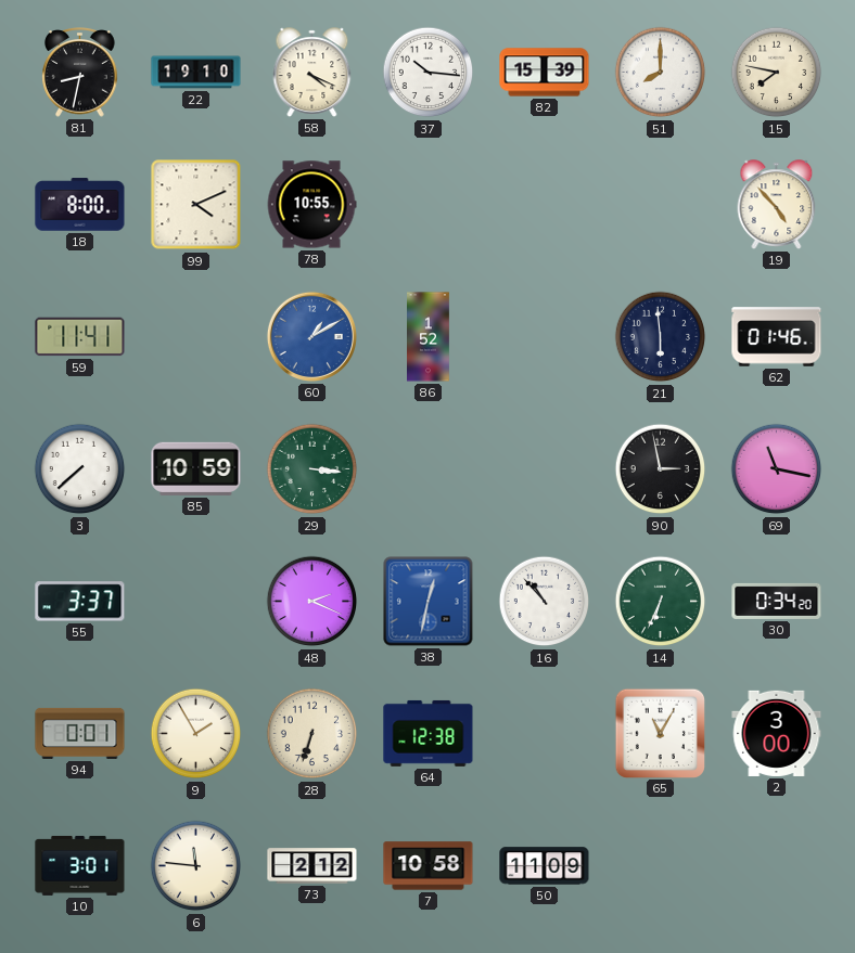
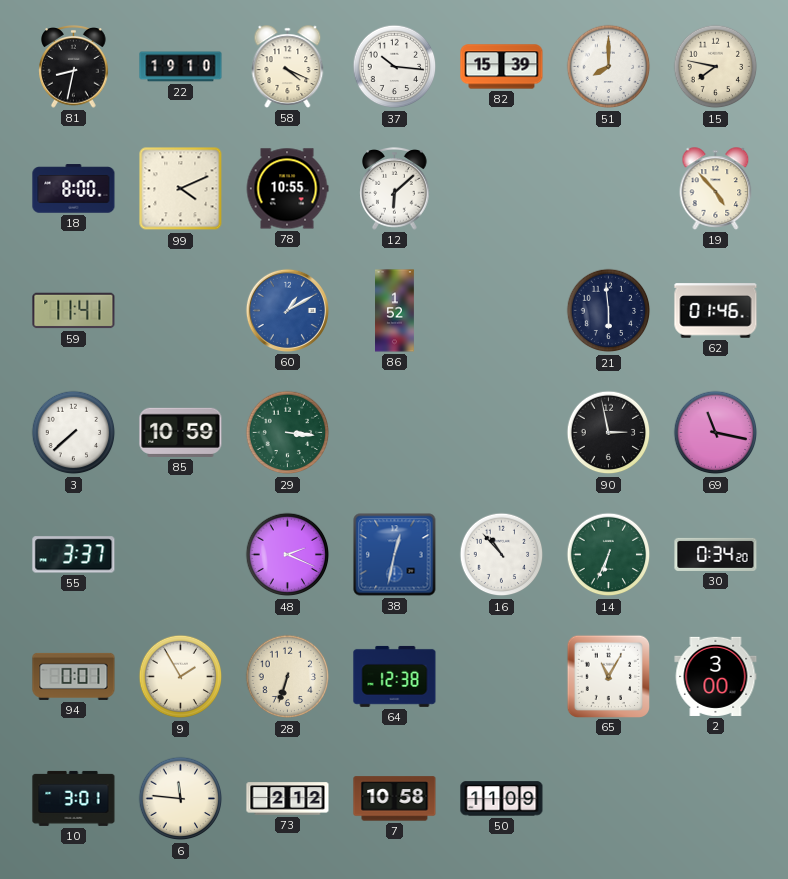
12: none -> 6:08 (395, 189)
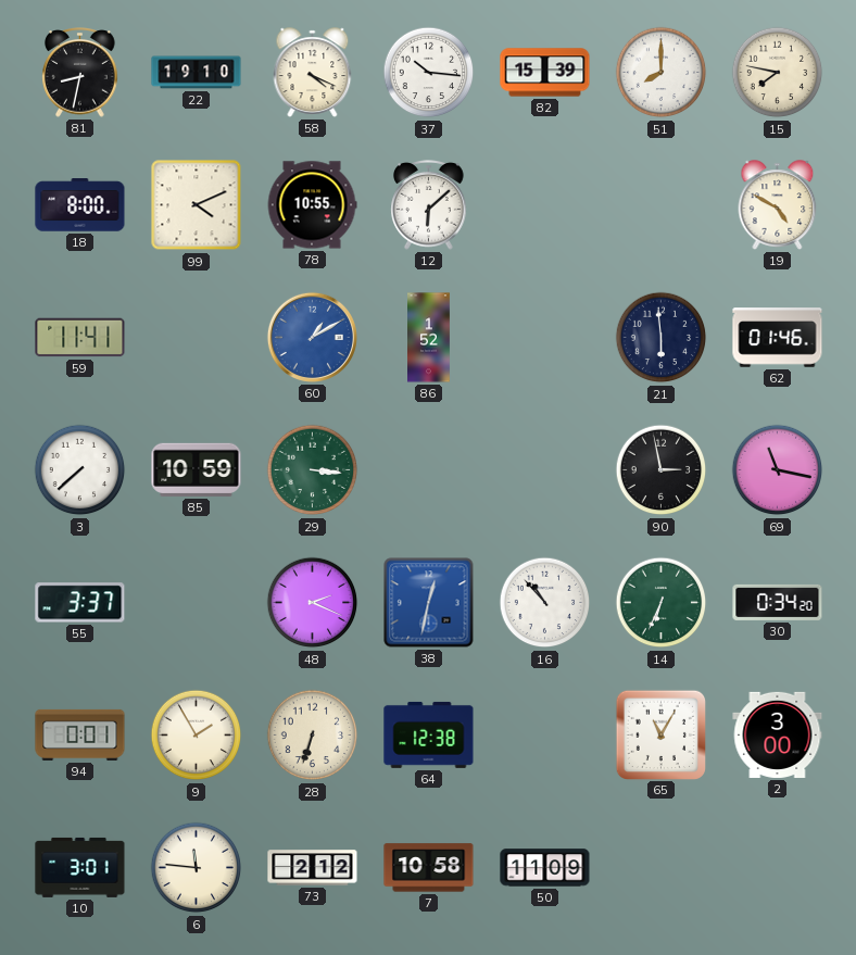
19: 4:53 -> 4:50 (778, 205)
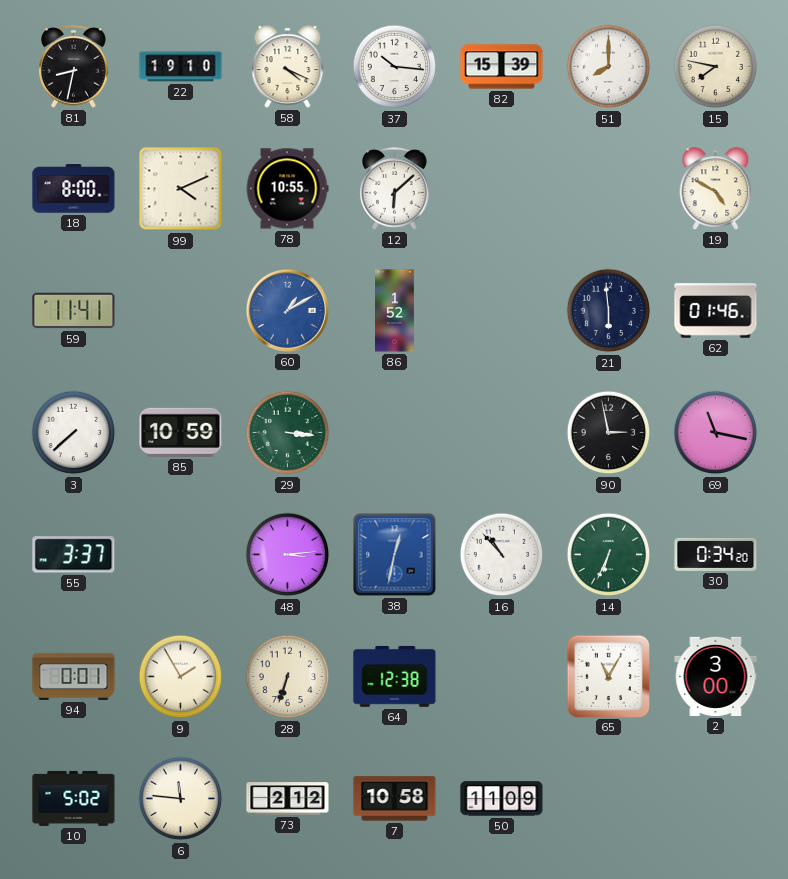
48: 2:19 -> 3:14 (288, 555)
10: 3:01 -> 5:02 (74, 798)
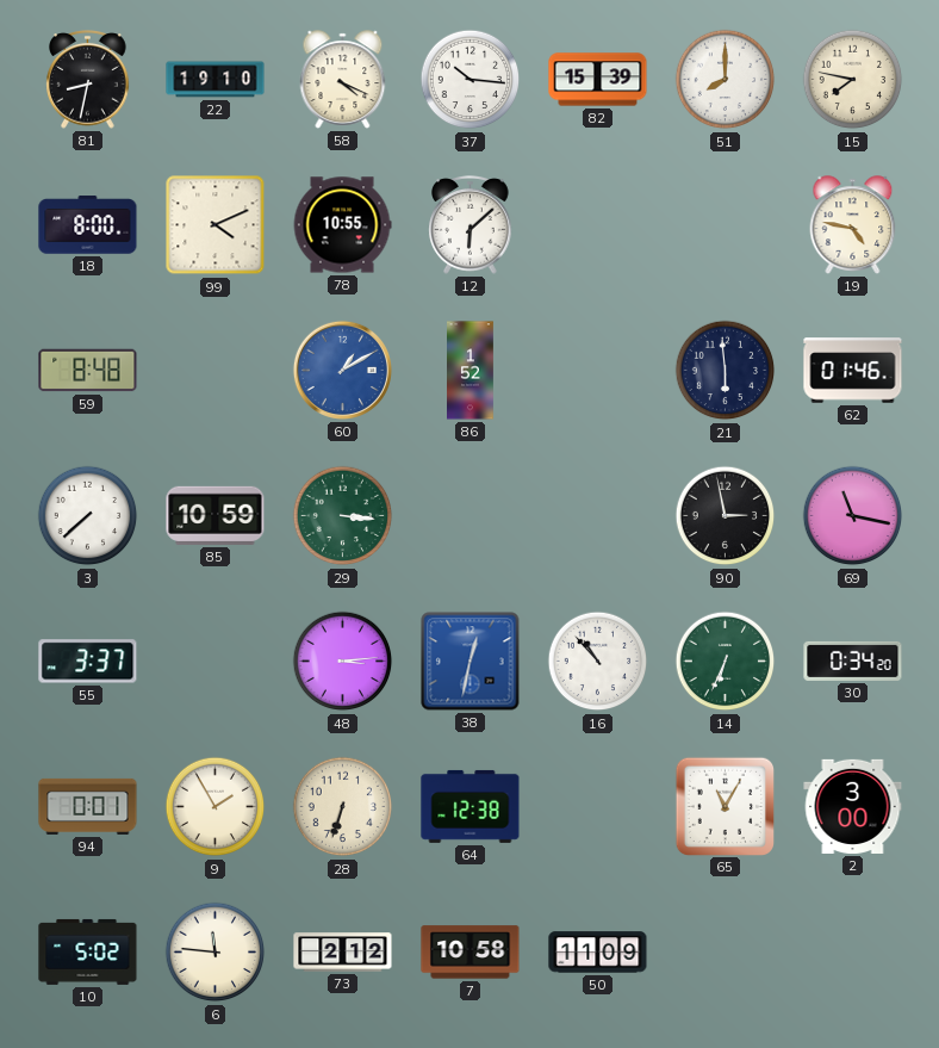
19: 4:50 -> 4:47 (853, 225)
59: 11:41 -> 8:48 (88, 371)
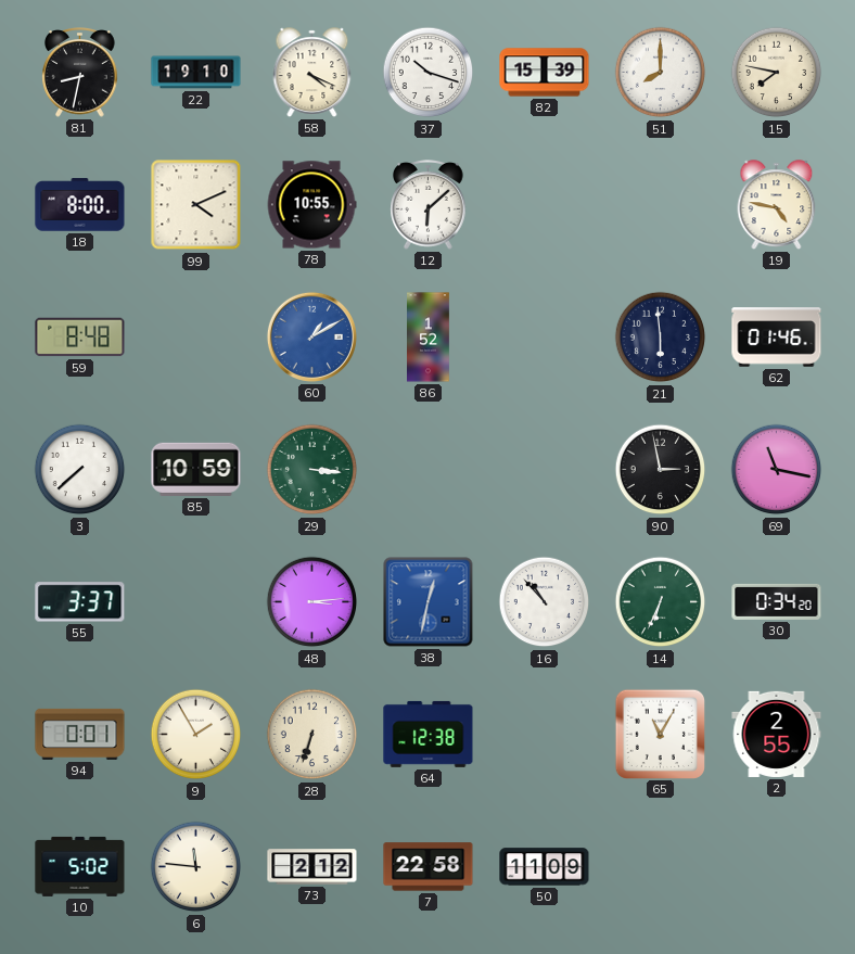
37: 10:16 -> 10:18 (429, 73)
2: 3:00 -> 2:55 (777, 734)
7: 10:58 -> 22:58 (429, 867)
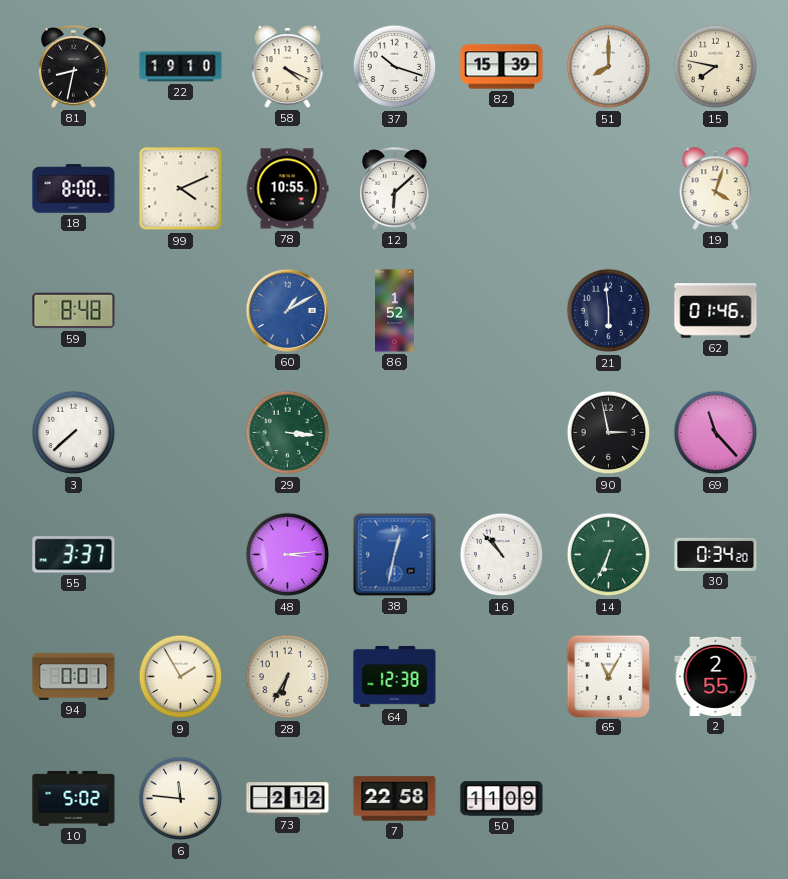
19: 4:47 -> 4:03 (716, 189)
85: 10:59 -> none (196, 469)
69: 11:17 -> 11:23 (716, 433)
28: 6:33 -> 6:35 (288, 677)
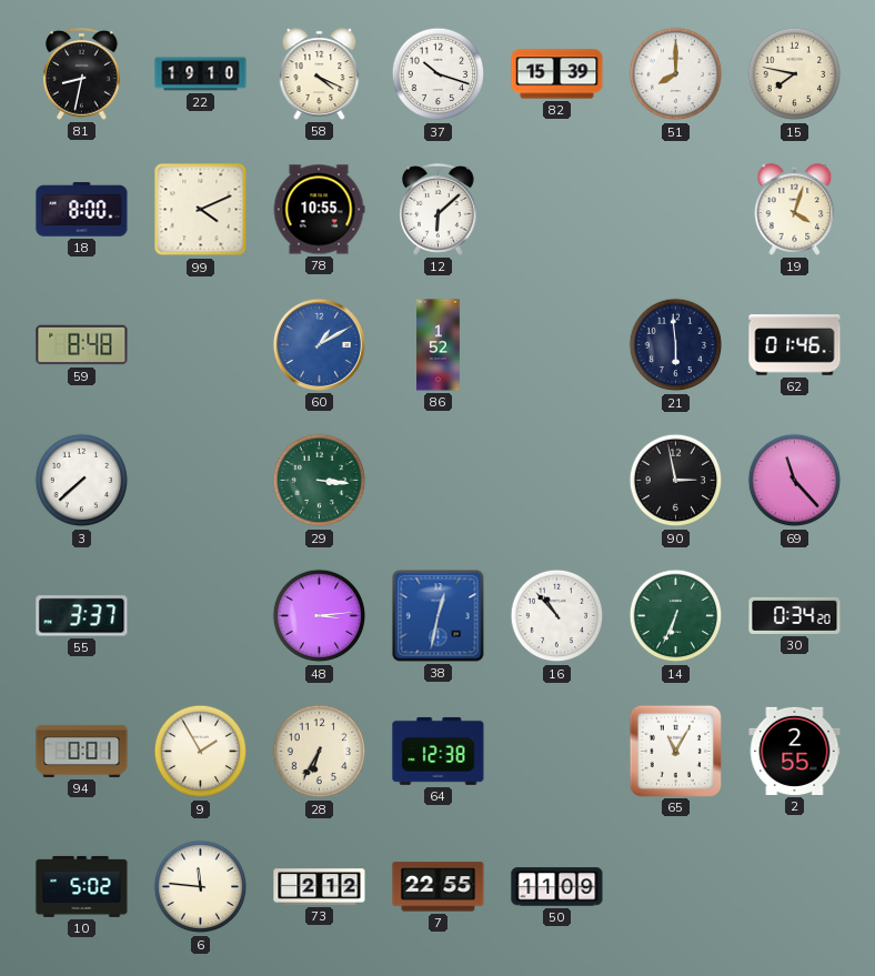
7: 22:58 -> 22:55 (439, 887)
